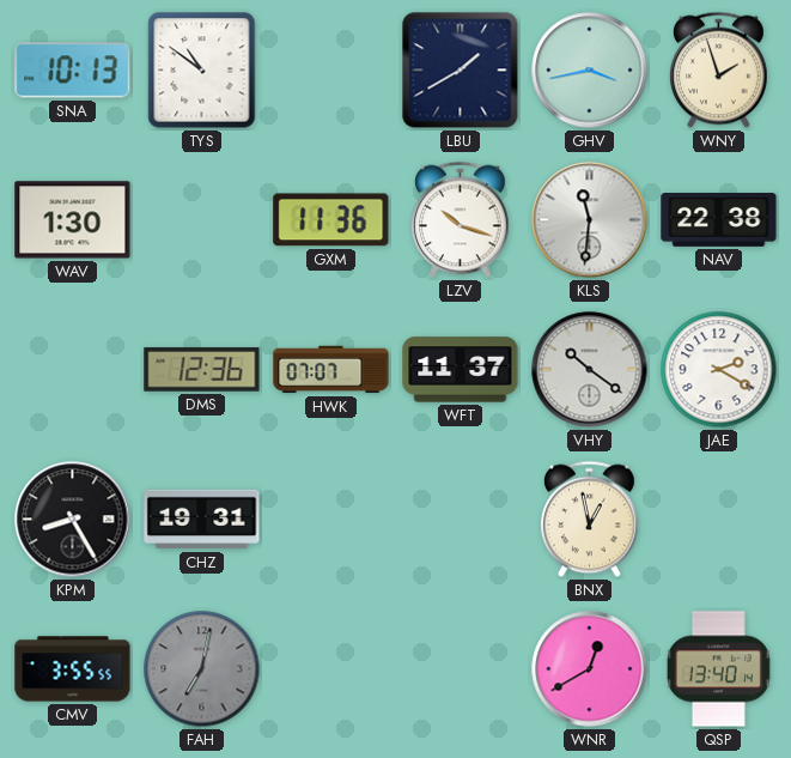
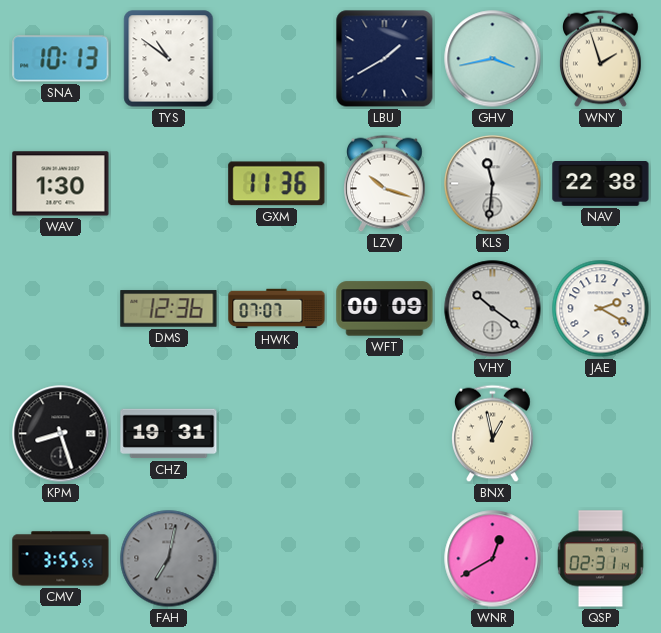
WFT: 11:37 -> 00:09 (385, 309)
KPM: 8:25 -> 8:27 (61, 434)
QSP: 13:40 -> 02:31 (600, 559)
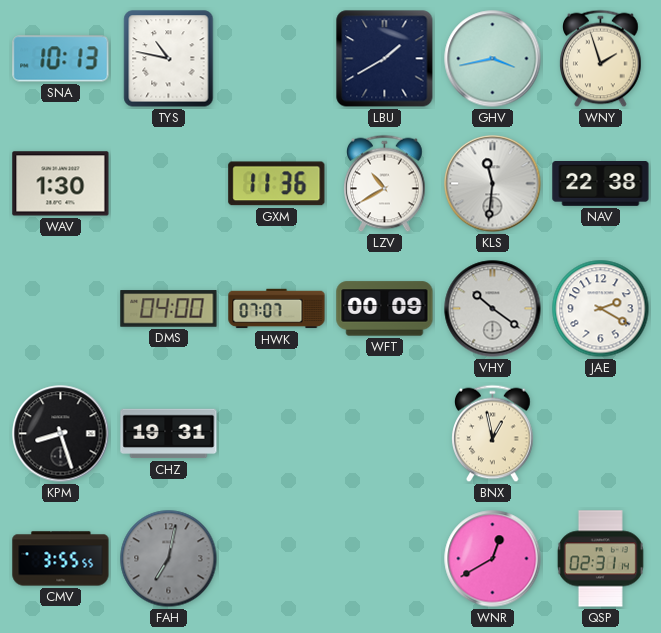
TYS: 10:51 -> 10:47 (169, 59)
LZV: 10:18 -> 10:40 (385, 184)
DMS: 12:36 -> 04:00 (169, 309)
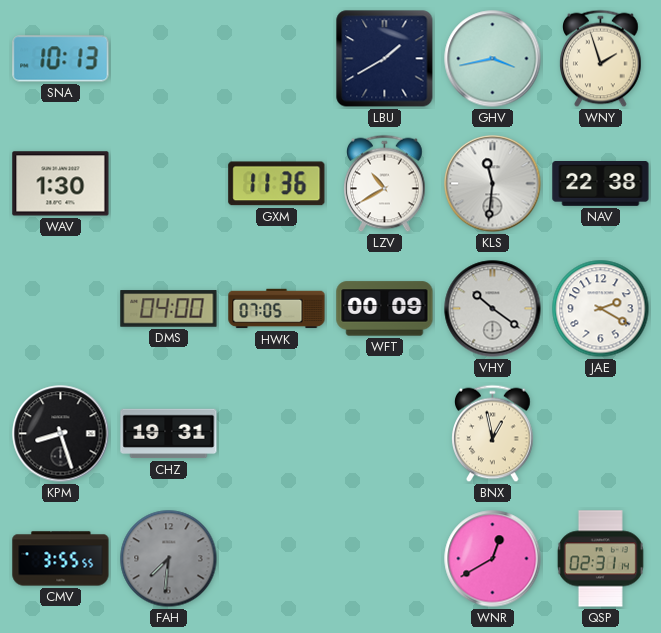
TYS: 10:47 -> none (169, 59)
HWK: 07:07 -> 07:05 (277, 309)
FAH: 7:02 -> 7:31 (169, 559)
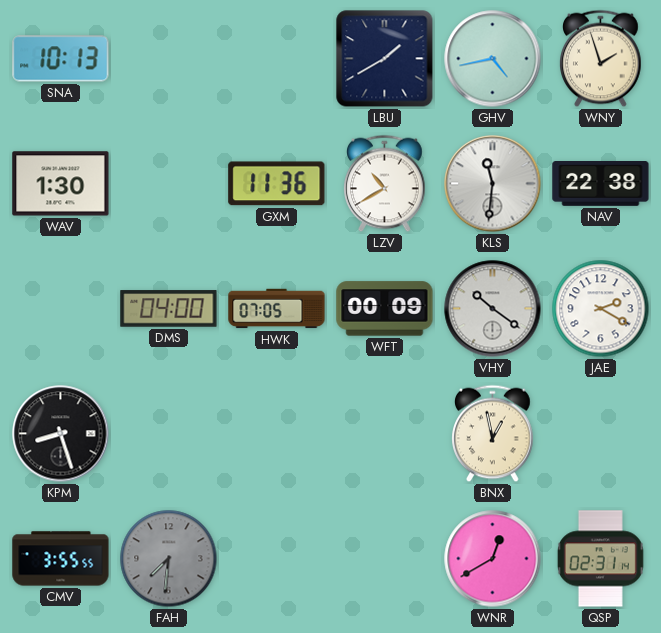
GHV: 3:43 -> 4:43 (493, 59)
CHZ: 19:31 -> none (169, 434)
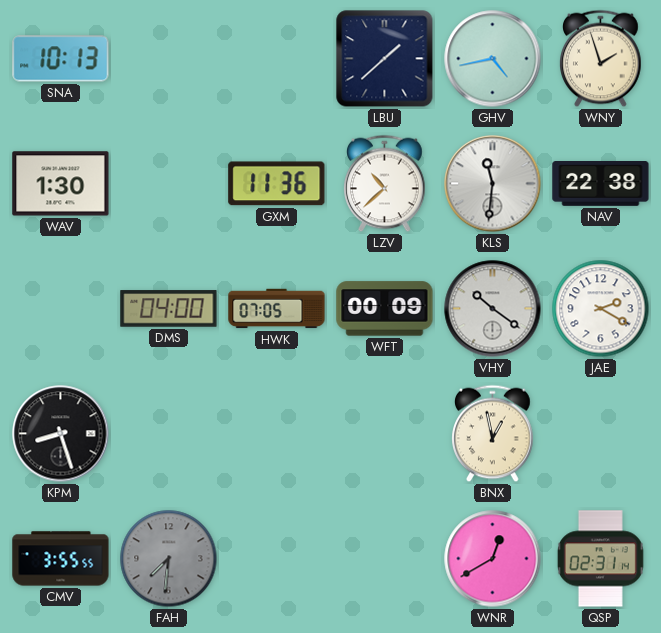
LBU: 1:40 -> 1:38 (385, 59)
LZV: 10:40 -> 10:38 (385, 184)
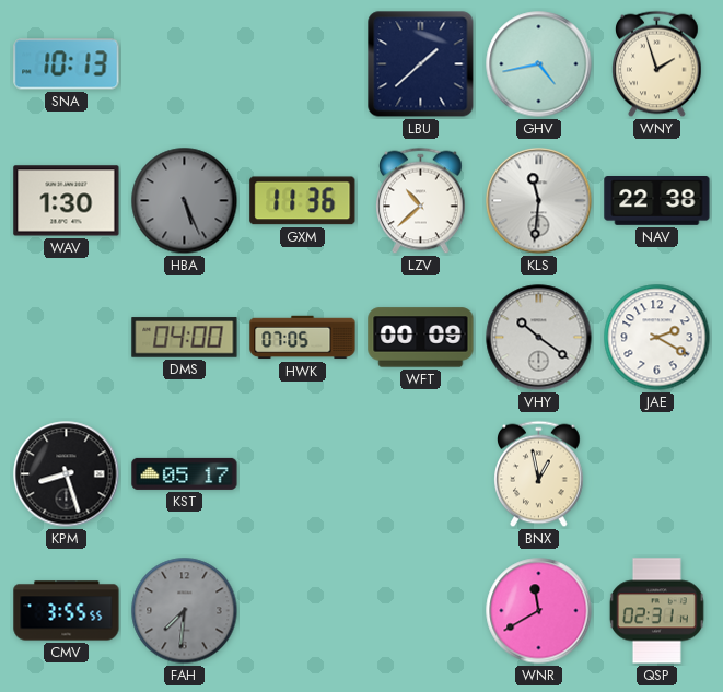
HBA: none -> 5:26 (185, 201)
KST: none -> 05:17 (185, 473)
WNR: 12:40 -> 11:40 (539, 611)
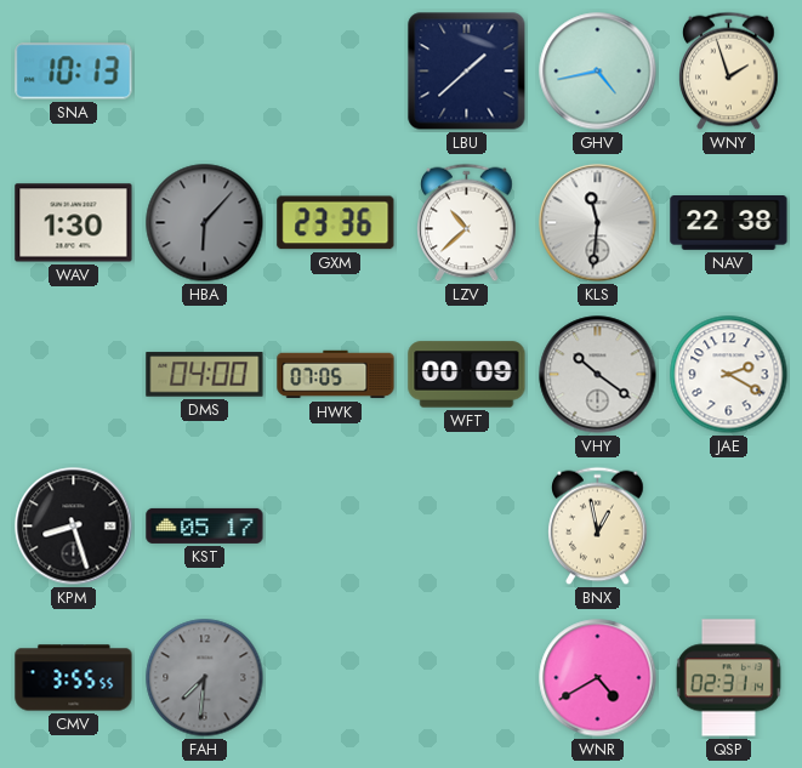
HBA: 5:26 -> 6:07 (205, 223)
GXM: 11:36 -> 23:36 (336, 223)
WNR: 11:40 -> 4:40 (598, 678)
